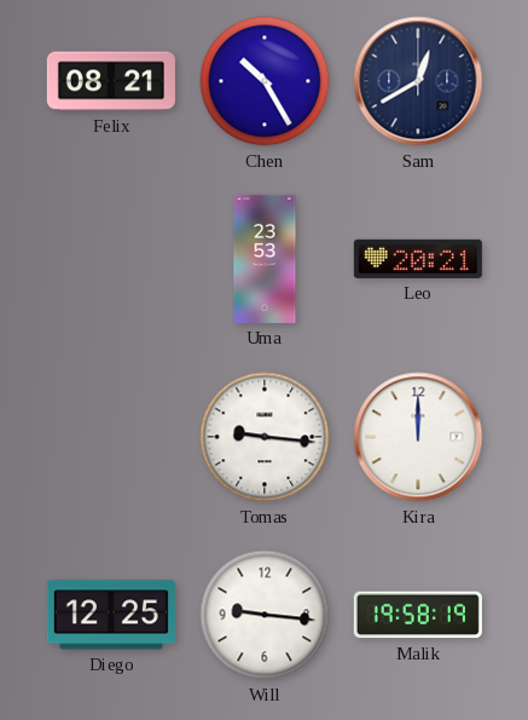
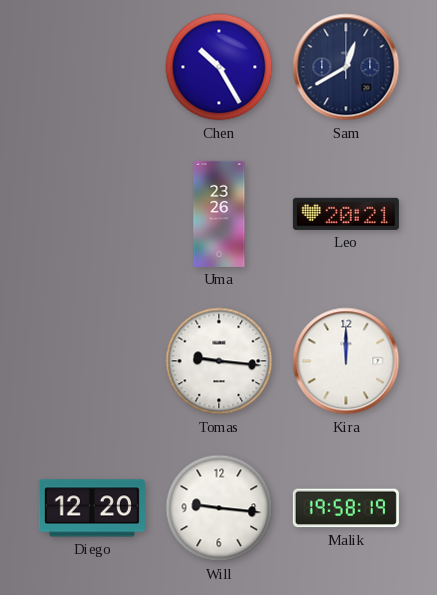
Felix: 08:21 -> none (111, 81)
Uma: 23:53 -> 23:26 (219, 214)
Diego: 12:25 -> 12:20 (92, 508)
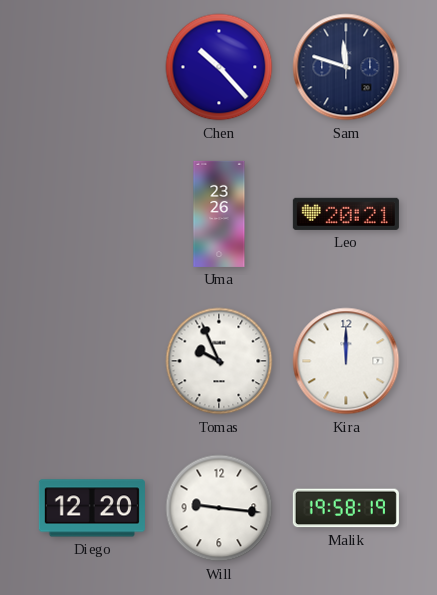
Chen: 10:25 -> 10:23 (219, 67)
Sam: 12:40 -> 11:48 (346, 67)
Tomas: 9:16 -> 9:56 (219, 361)
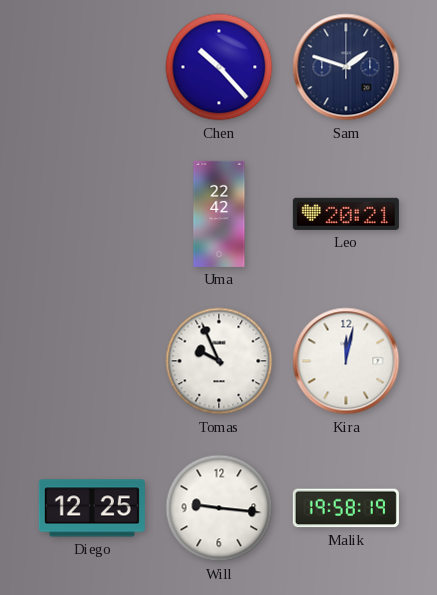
Sam: 11:48 -> 1:48 (346, 67)
Uma: 23:26 -> 22:42 (219, 214)
Kira: 12:00 -> 12:02 (346, 361)
Diego: 12:20 -> 12:25 (92, 508)
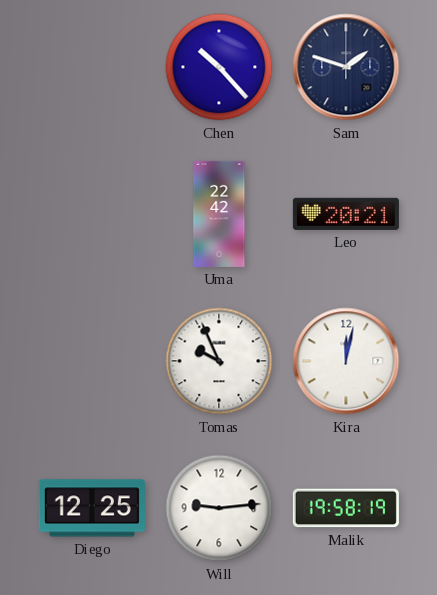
Will: 9:16 -> 9:14 (219, 508)
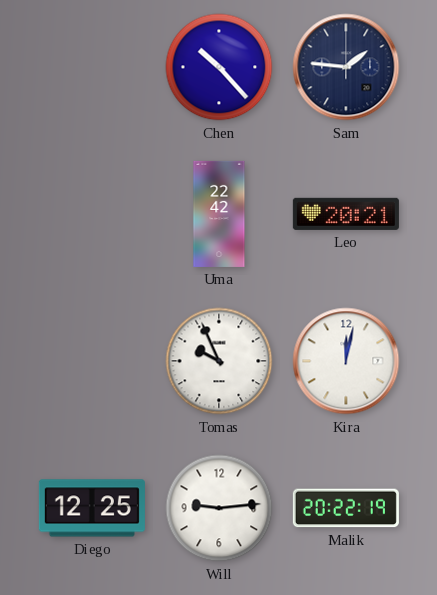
Sam: 1:48 -> 1:46 (346, 67)
Malik: 19:58 -> 20:22 (346, 508)
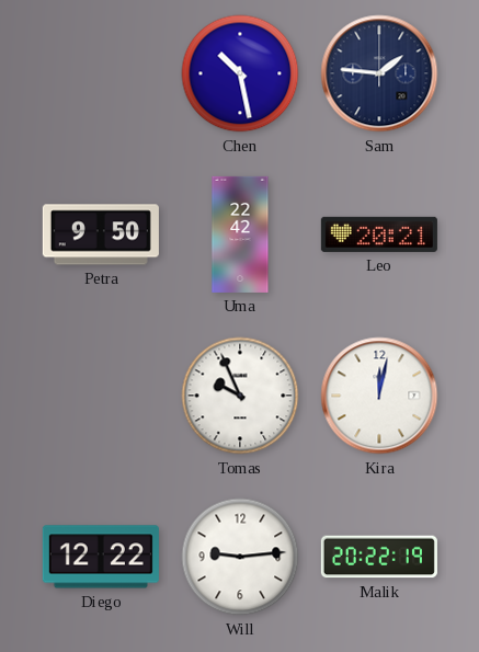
Chen: 10:23 -> 10:28 (240, 73)
Petra: none -> 9:50 (101, 235)
Diego: 12:25 -> 12:22 (101, 557)
